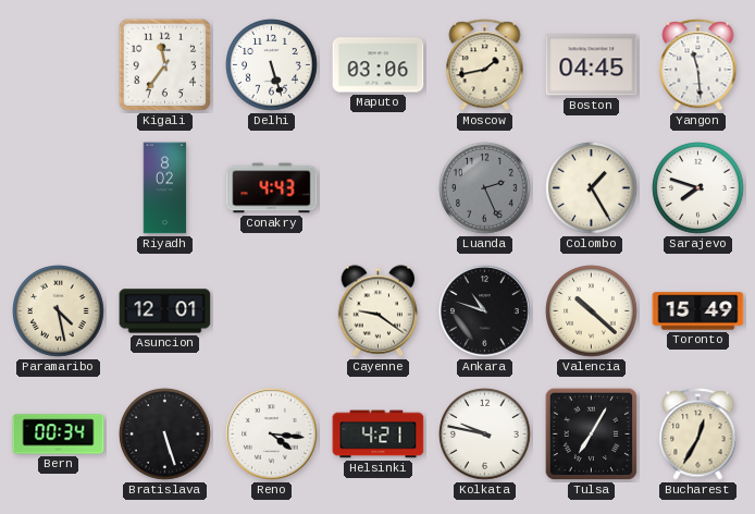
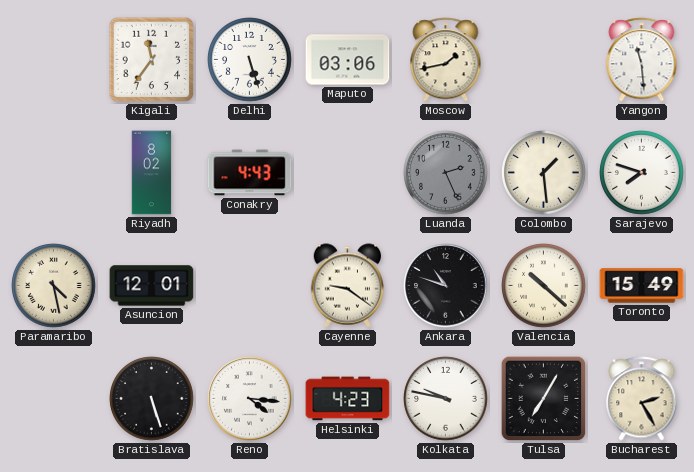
Boston: 04:45 -> none (592, 65)
Colombo: 1:25 -> 1:29 (544, 173)
Bern: 00:34 -> none (59, 435)
Helsinki: 4:21 -> 4:23 (348, 399)
Bucharest: 12:35 -> 2:25 (642, 399)
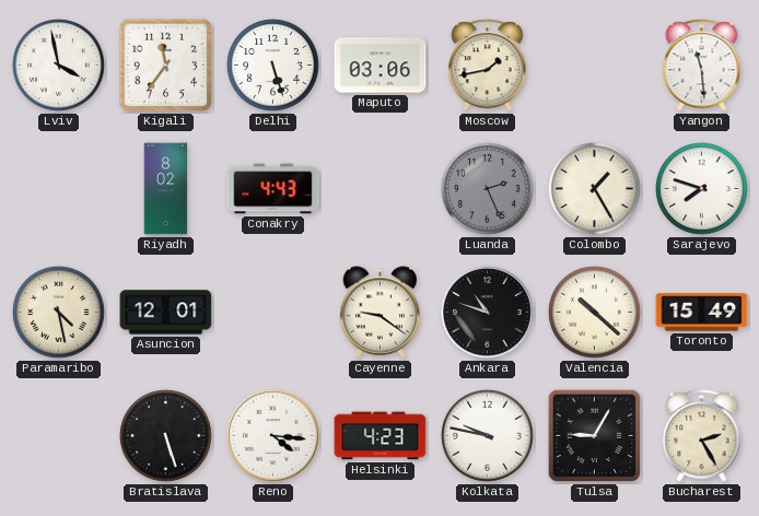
Lviv: none -> 3:58 (59, 66)
Colombo: 1:29 -> 1:25 (595, 189)
Tulsa: 7:05 -> 9:05 (595, 436)
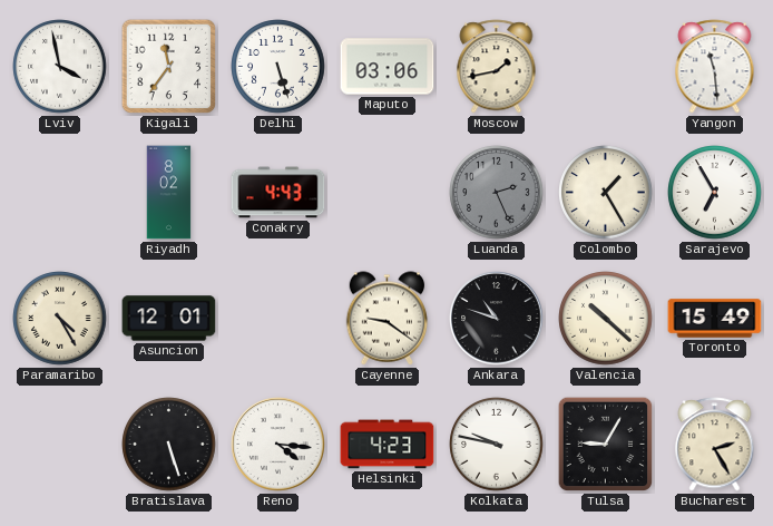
Sarajevo: 7:48 -> 6:55 (715, 193)
Paramaribo: 4:28 -> 4:25 (60, 319)
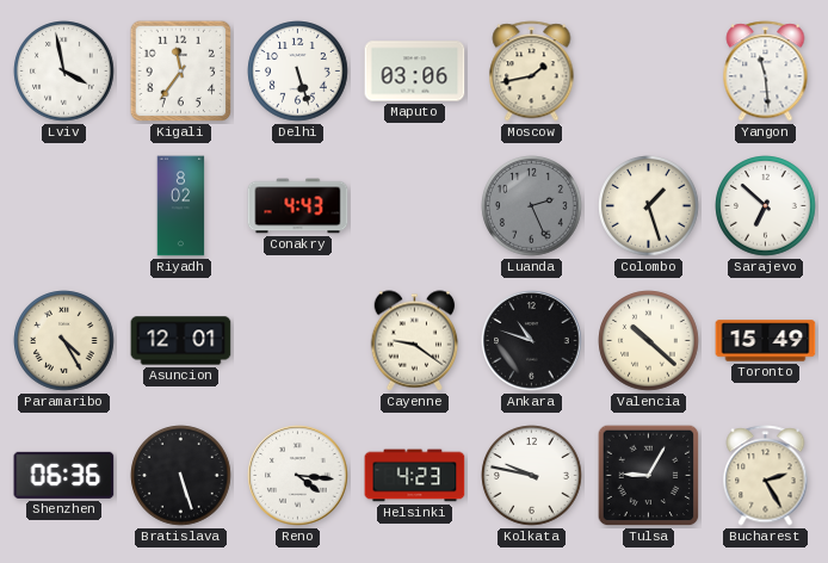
Colombo: 1:25 -> 1:27 (649, 206)
Sarajevo: 6:55 -> 6:52 (766, 206)
Shenzhen: none -> 06:36 (64, 475)
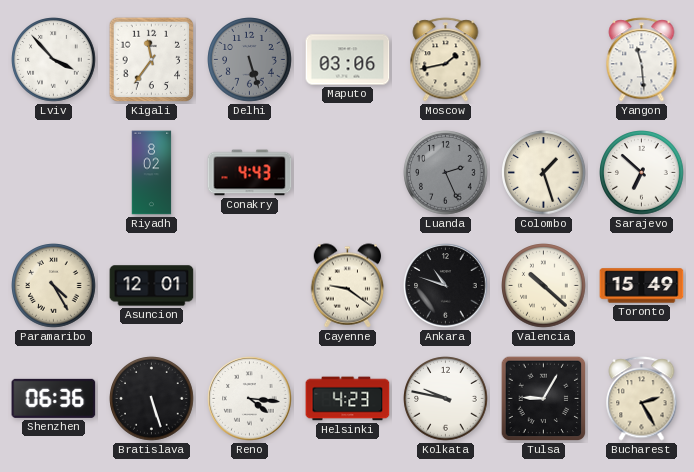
Lviv: 3:58 -> 3:53 (54, 60)
Delhi dial: white -> grey (250, 60)
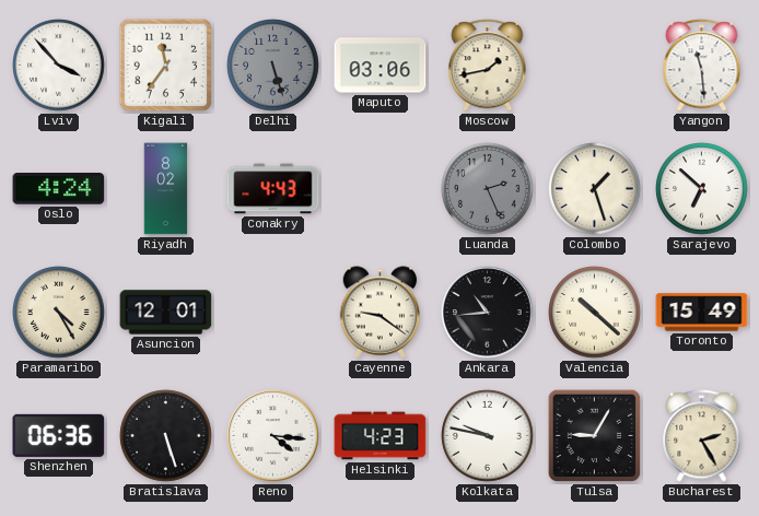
Oslo: none -> 4:24 (59, 189)
Ankara: 10:48 -> 10:44 (488, 313)
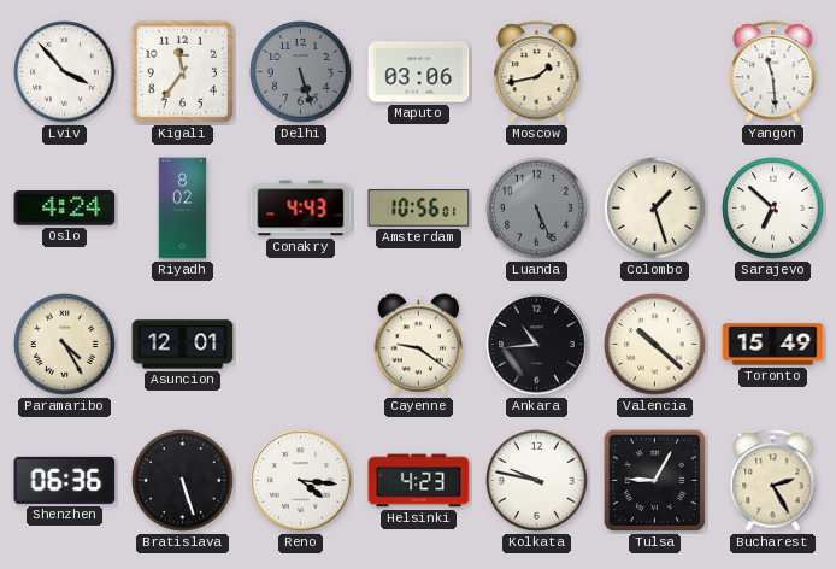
Amsterdam: none -> 10:56 (419, 209)
Luanda: 2:26 -> 5:26 (537, 209)
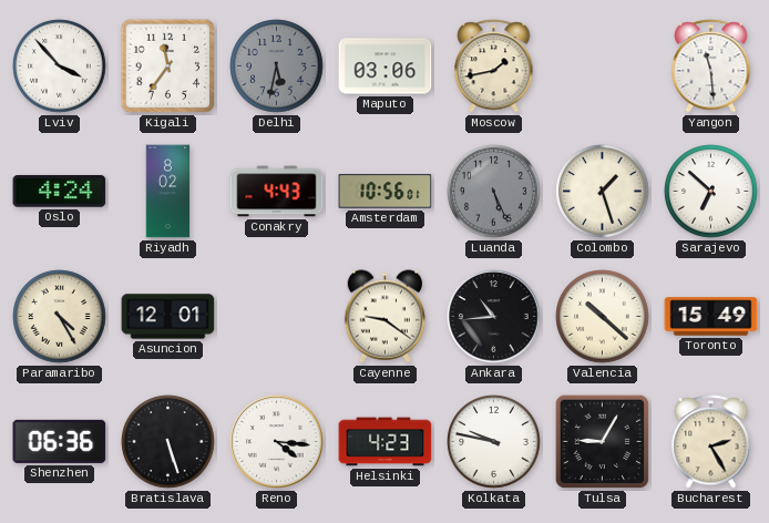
Delhi: 5:27 -> 5:32 (277, 66)
